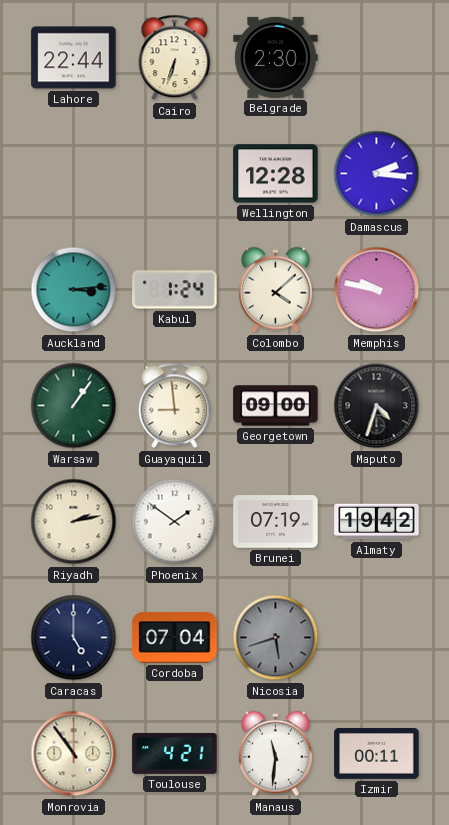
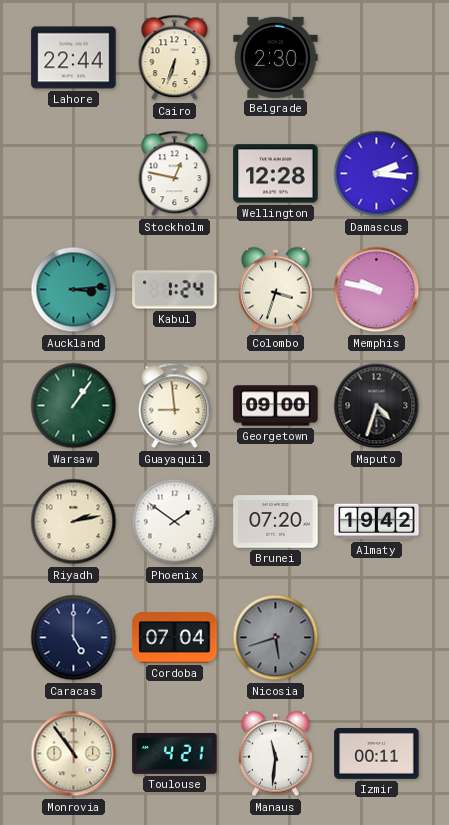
Stockholm: none -> 12:47 (175, 174)
Colombo: 4:08 -> 3:33 (276, 290)
Brunei: 07:19 -> 07:20 (276, 522)
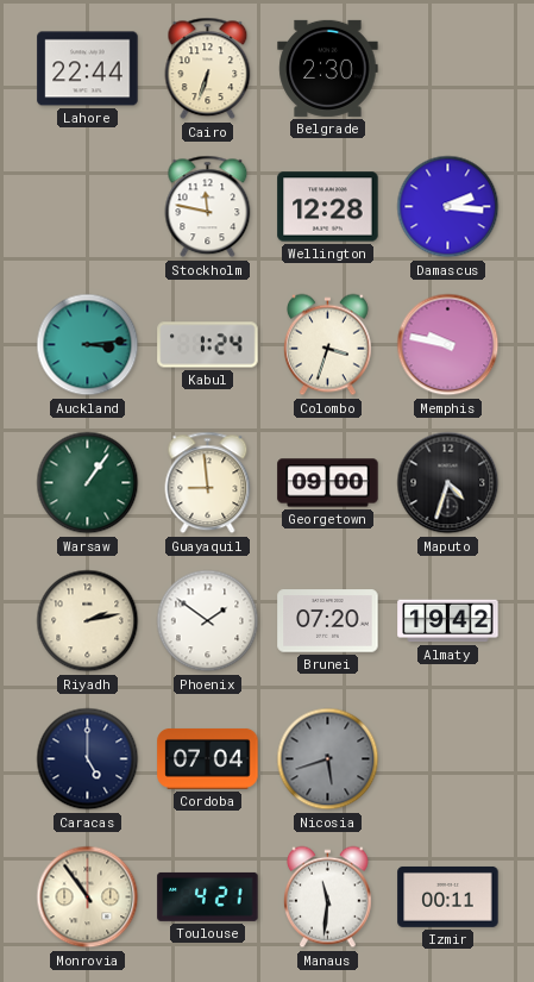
Stockholm: 12:47 -> 11:47 (208, 207)
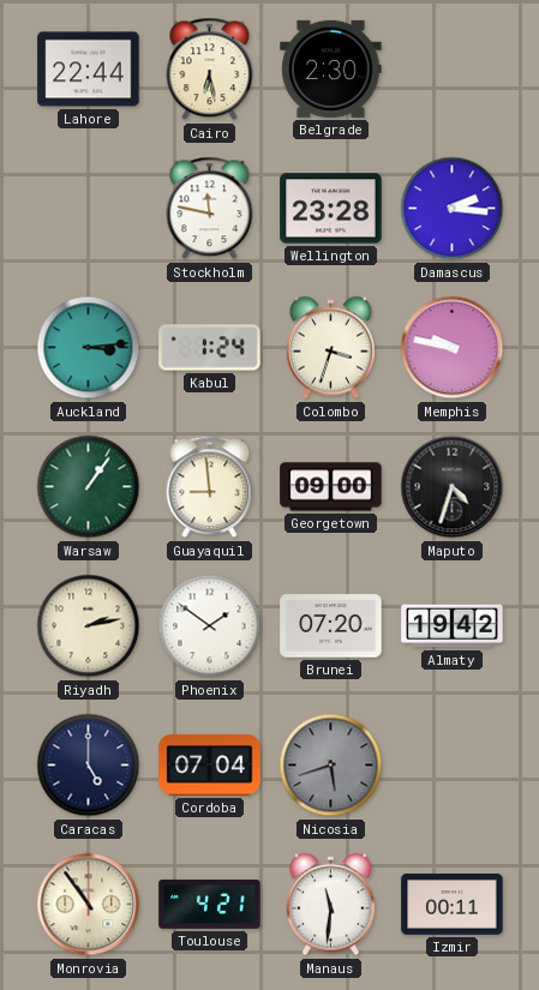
Cairo: 6:33 -> 6:28 (210, 70)
Wellington: 12:28 -> 23:28 (331, 209)
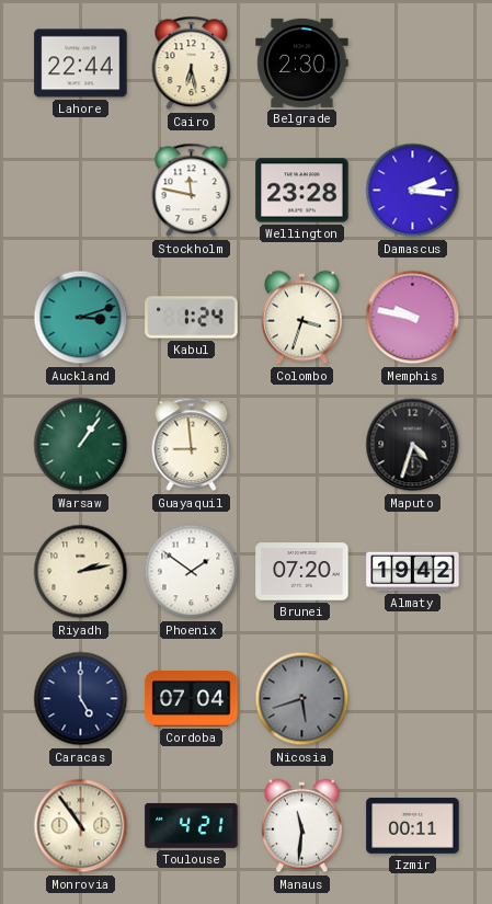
Auckland: 3:14 -> 3:12 (81, 318)
Georgetown: 09:00 -> none (331, 487)
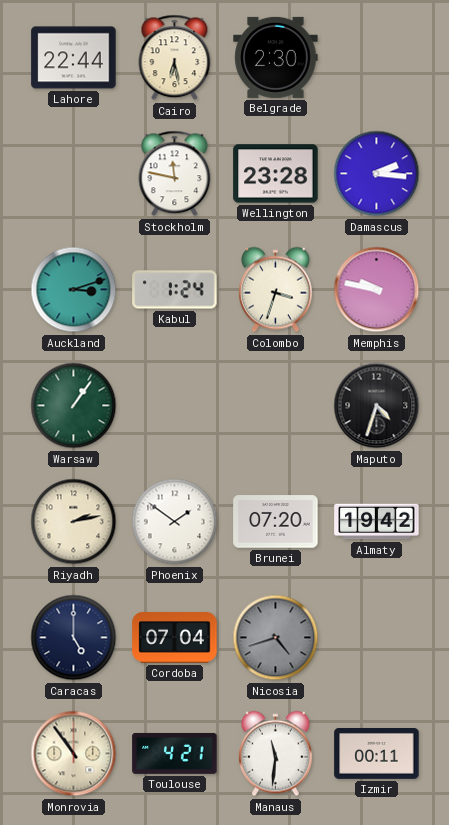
Guayaquil: 8:59 -> none (192, 445)
Nicosia: 5:42 -> 4:42 (276, 638)
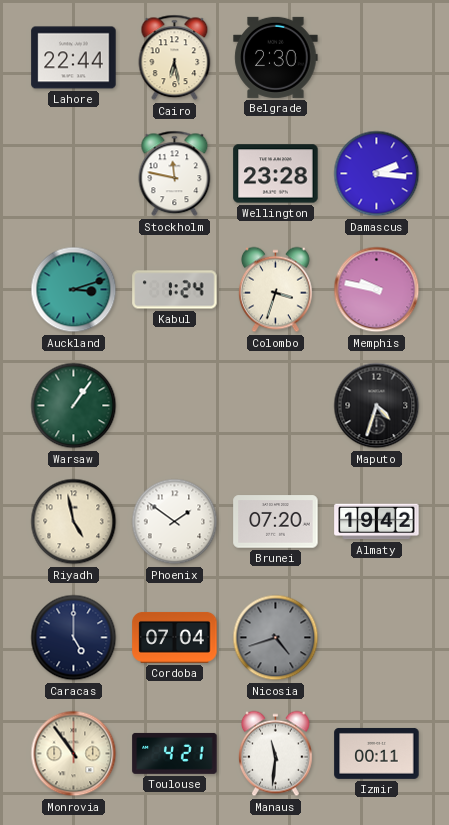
Riyadh: 2:13 -> 4:58 (74, 522)
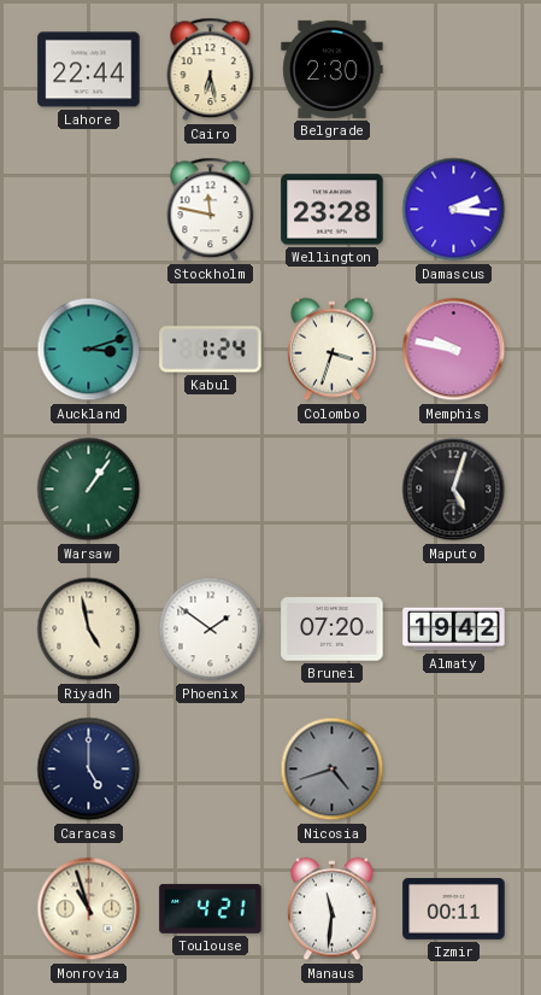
Maputo: 4:33 -> 5:03 (454, 490)
Cordoba: 07:04 -> none (175, 638)
Monrovia: 10:54 -> 10:57 (89, 909)
